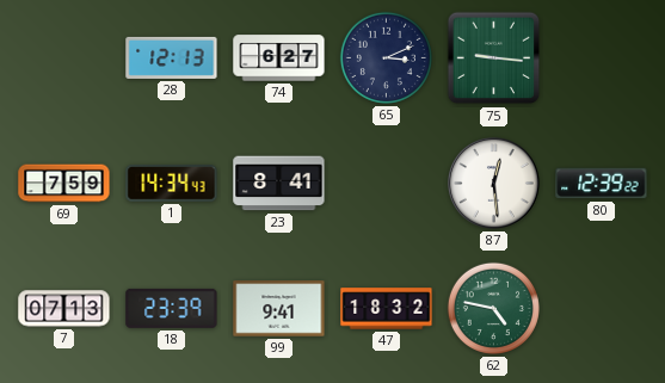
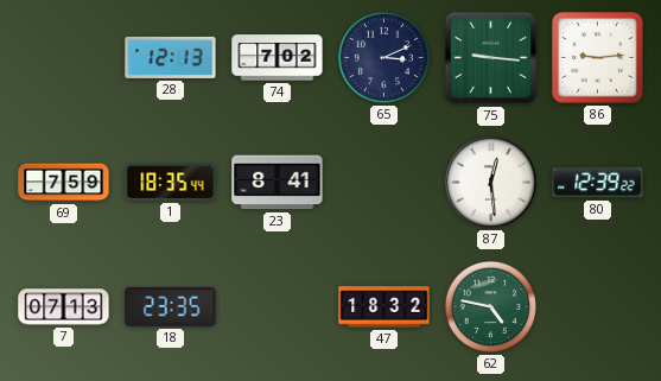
74: 6:27 -> 7:02 (278, 58)
86: none -> 9:14 (598, 58)
1: 14:34 -> 18:35 (171, 183)
18: 23:39 -> 23:35 (171, 306)
99: 9:41 -> none (279, 309)
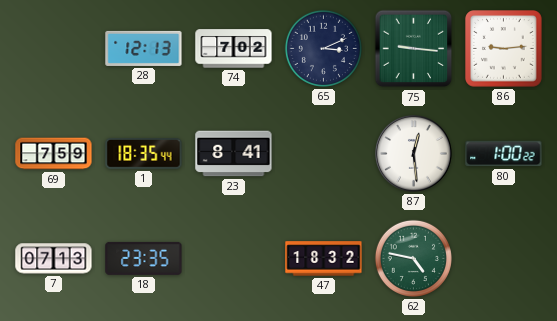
80: 12:39 -> 1:00 (504, 154)
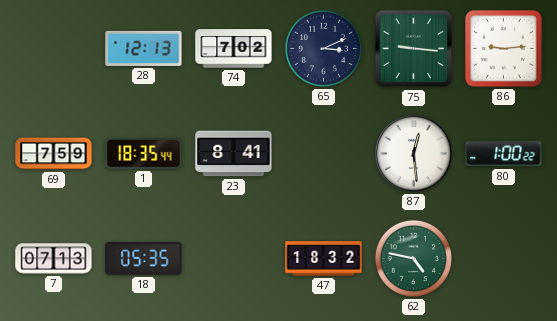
18: 23:35 -> 05:35 (144, 258)
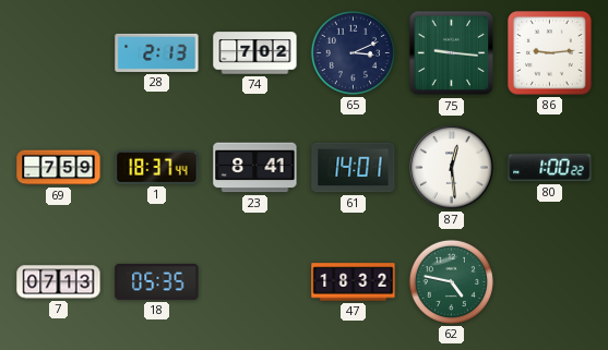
28: 12:13 -> 2:13 (157, 52)
1: 18:35 -> 18:37 (157, 168)
61: none -> 14:01 (354, 168)
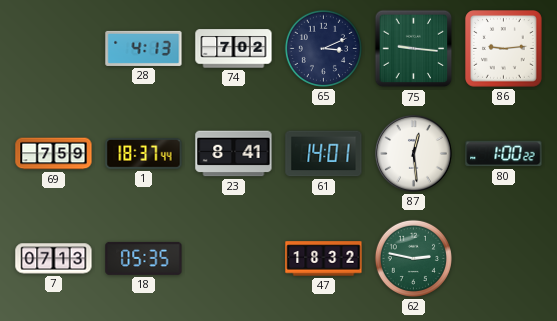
28: 2:13 -> 4:13 (144, 48)
62: 4:47 -> 2:47 (413, 258)
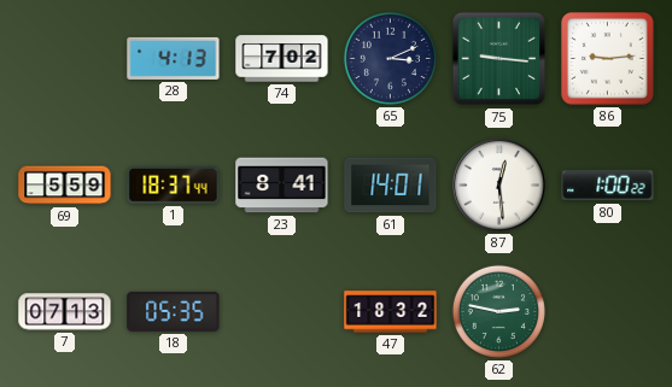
69: 7:59 -> 5:59 (65, 186)
